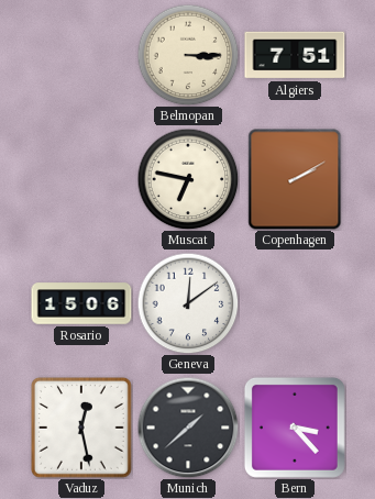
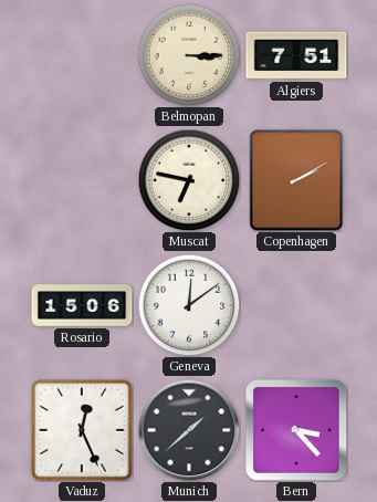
Vaduz: 12:28 -> 12:26 (82, 430)
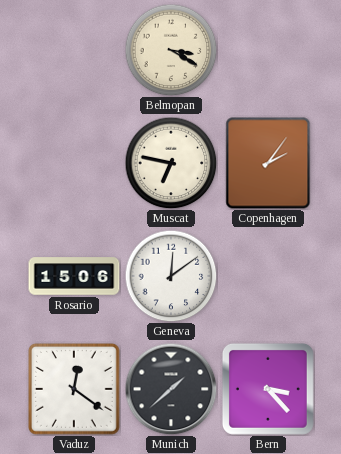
Belmopan: 3:15 -> 3:20 (171, 50)
Algiers: 7:51 -> none (296, 55)
Copenhagen: 2:10 -> 2:06 (268, 163)
Vaduz: 12:26 -> 12:21 (74, 389)
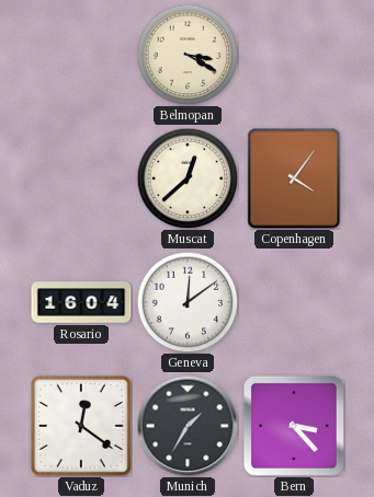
Muscat: 6:47 -> 12:38 (188, 178)
Copenhagen: 2:06 -> 4:06 (294, 178)
Rosario: 15:06 -> 16:04 (81, 302)
Munich: 1:38 -> 1:35 (188, 426)
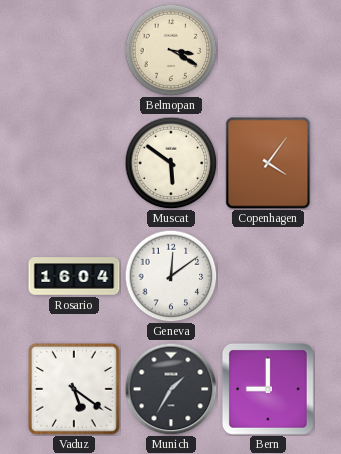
Muscat: 12:38 -> 5:51 (171, 163)
Vaduz: 12:21 -> 5:21 (74, 389)
Bern: 3:23 -> 9:00 (268, 389)
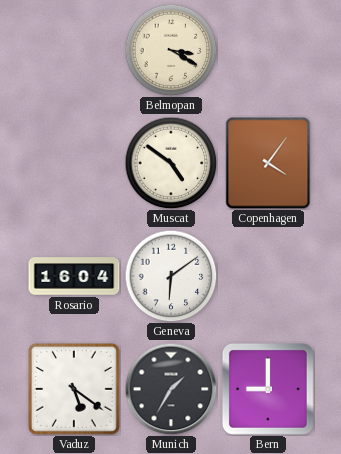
Muscat: 5:51 -> 4:51 (171, 163)
Geneva: 12:09 -> 6:09 (171, 276)
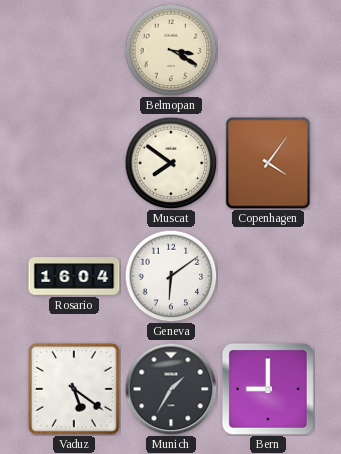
Muscat: 4:51 -> 7:51 (171, 163)
